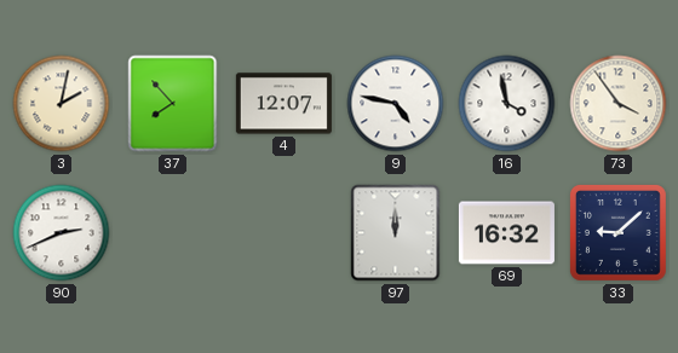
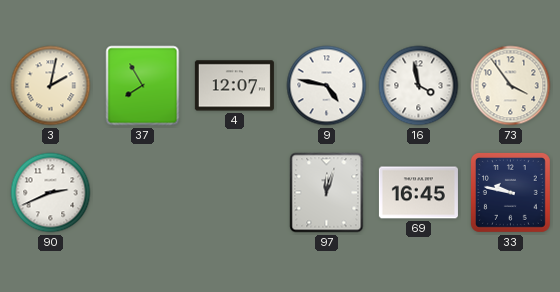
37: 7:53 -> 7:55 (143, 86)
97: 12:00 -> 12:03 (327, 193)
69: 16:32 -> 16:45 (418, 193)
33: 9:08 -> 9:47 (510, 192)
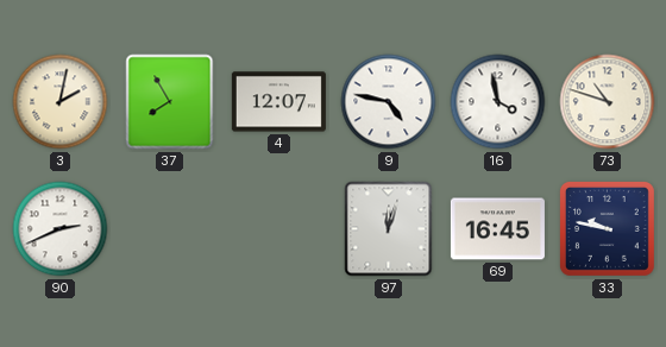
73: 3:54 -> 10:48 (608, 102)
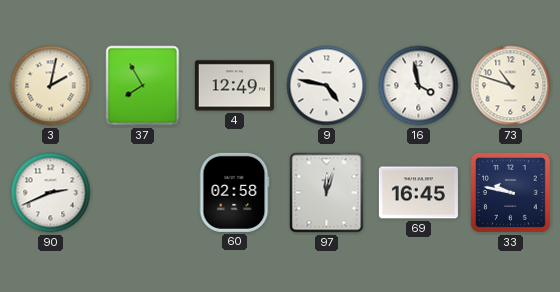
4: 12:07 -> 12:49 (234, 86)
60: none -> 02:58 (234, 192)
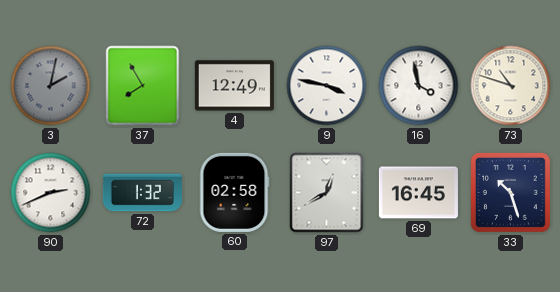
3 dial: cream -> grey (51, 86)
9: 4:47 -> 3:47 (327, 86)
72: none -> 1:32 (142, 193)
97: 12:03 -> 12:40 (327, 193)
33: 9:47 -> 10:27 (510, 192)
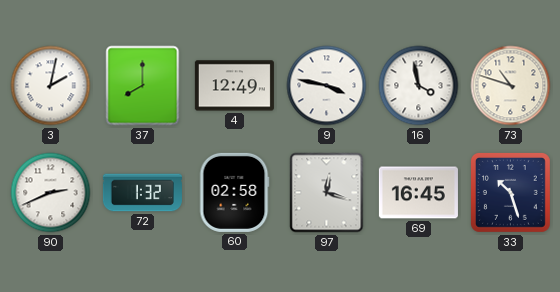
3 dial: grey -> white (51, 86)
37: 7:55 -> 8:00 (143, 86)
97: 12:40 -> 12:18 (327, 193)
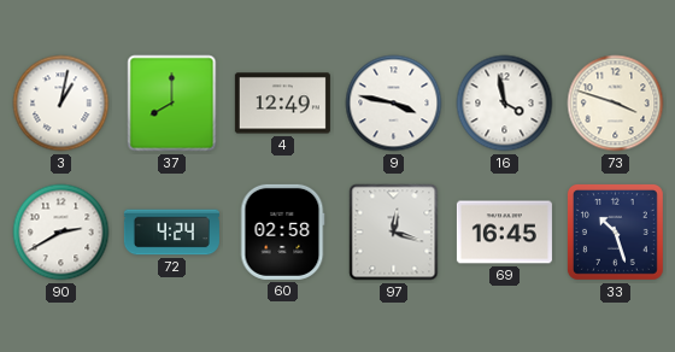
3: 2:02 -> 1:02 (61, 104)
73: 10:48 -> 3:48 (616, 104)
90: 2:41 -> 2:40 (61, 233)
72: 1:32 -> 4:24 (171, 233)
